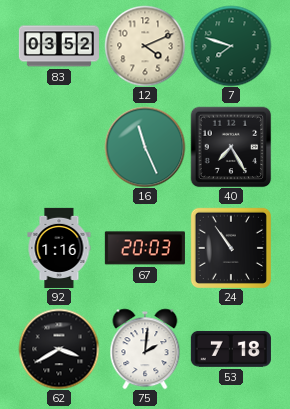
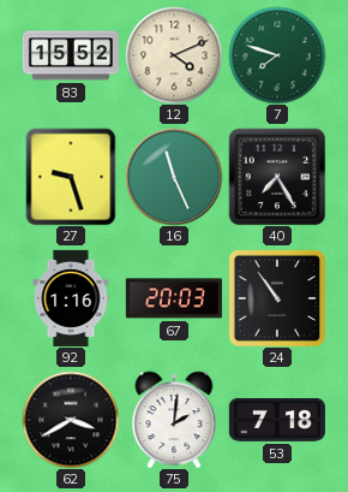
83: 03:52 -> 15:52 (71, 55)
27: none -> 9:27 (71, 177)
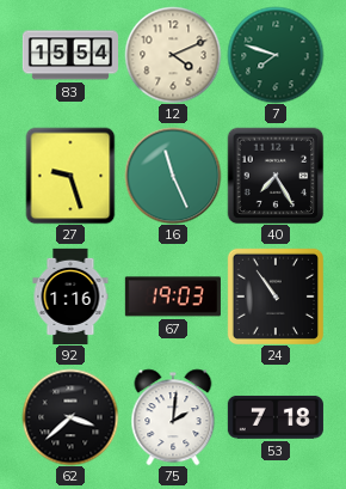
83: 15:52 -> 15:54 (70, 55)
67: 20:03 -> 19:03 (173, 297)
62: 3:40 -> 3:38 (70, 417)
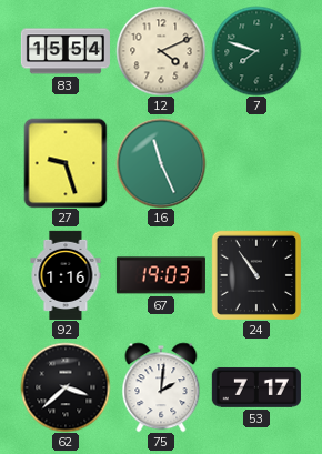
40: 7:25 -> none (276, 176)
53: 7:18 -> 7:17 (256, 387)
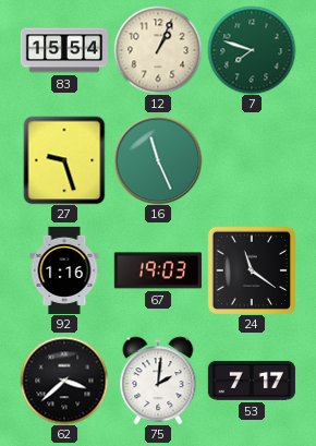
12: 4:11 -> 1:04 (158, 50)
24: 10:54 -> 11:21 (252, 269)
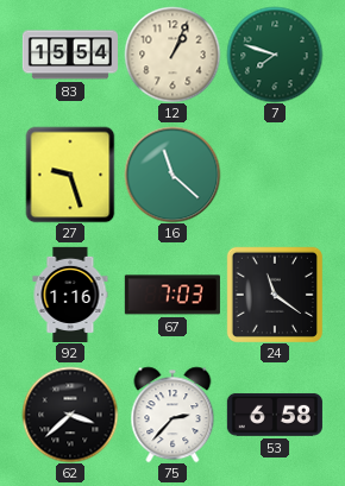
16: 11:26 -> 11:22 (172, 175)
67: 19:03 -> 7:03 (172, 295)
75: 2:01 -> 2:37 (172, 415)
53: 7:17 -> 6:58 (275, 415)
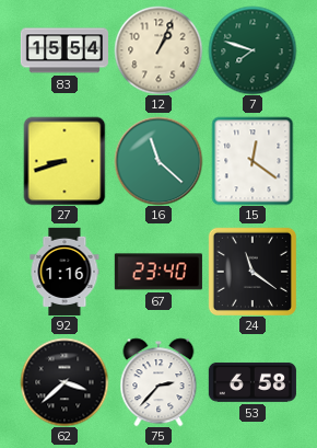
27: 9:27 -> 8:42 (64, 161)
15: none -> 12:21 (253, 161)
67: 7:03 -> 23:40 (158, 272)
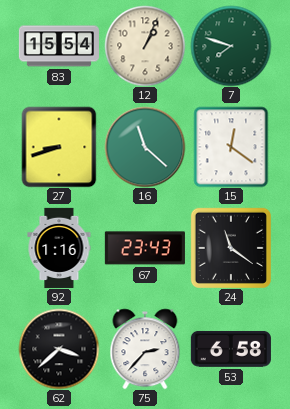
67: 23:40 -> 23:43 (145, 248)
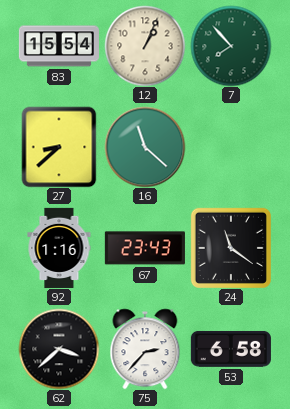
7: 7:48 -> 7:53 (231, 46)
27: 8:42 -> 8:38 (59, 147)
15: 12:21 -> none (231, 147)
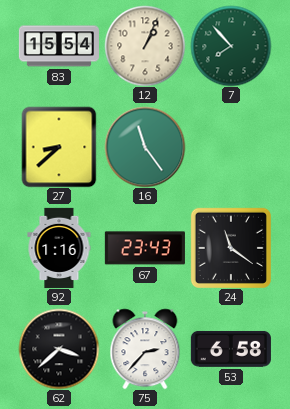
16: 11:22 -> 11:24 (145, 147)
